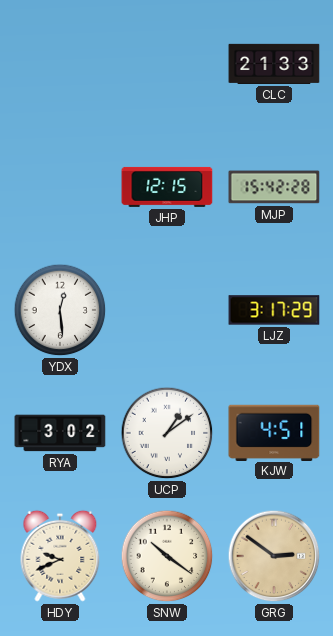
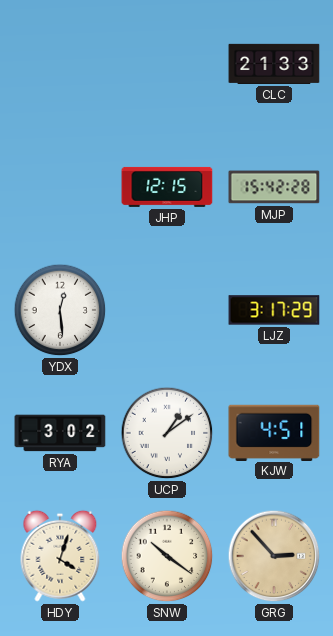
HDY: 9:41 -> 4:03 (60, 556)
GRG: 2:51 -> 2:53 (274, 556)
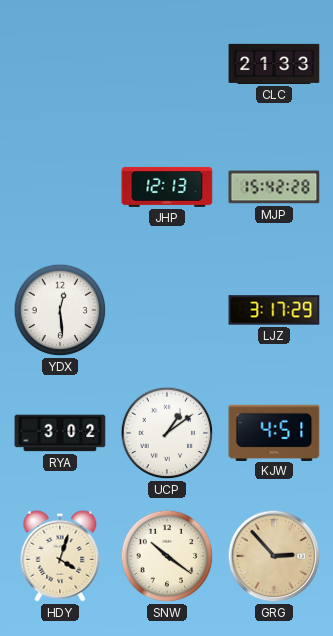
JHP: 12:15 -> 12:13 (167, 187)
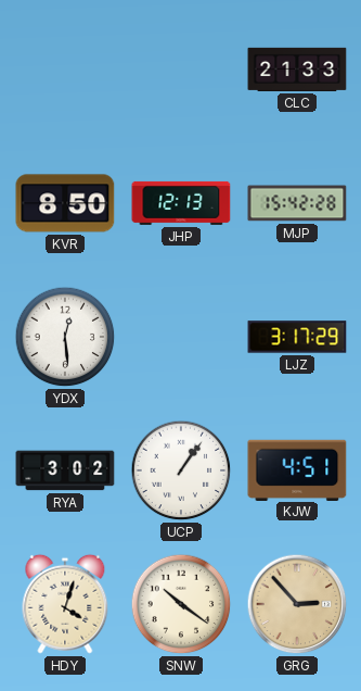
KVR: none -> 8:50 (65, 203)
UCP: 1:09 -> 1:06 (181, 470)
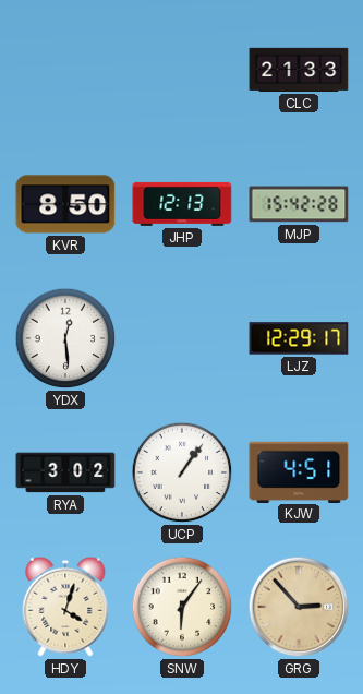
LJZ: 3:17 -> 12:29 (299, 338)
SNW: 10:21 -> 6:06 (182, 607)
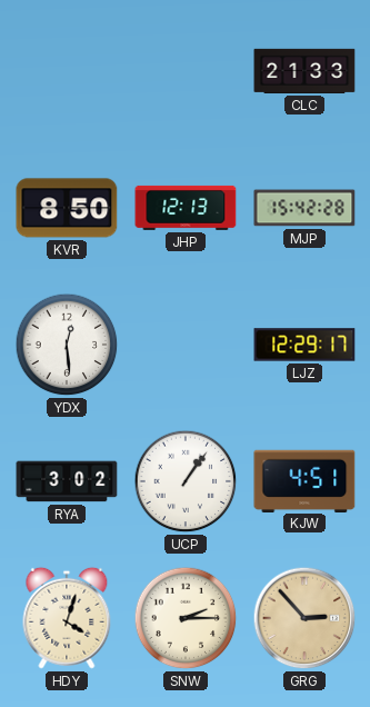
SNW: 6:06 -> 2:15 (186, 618)
